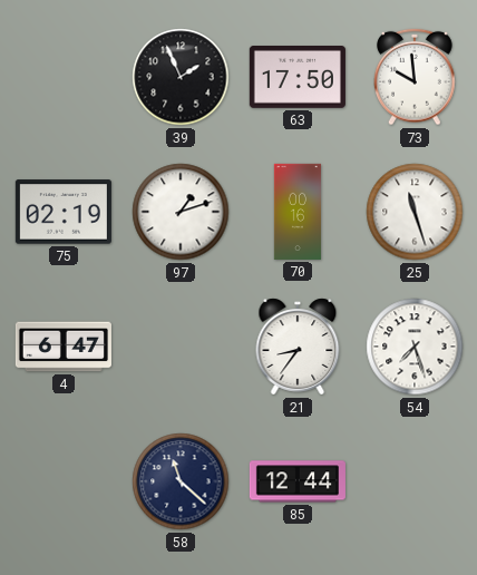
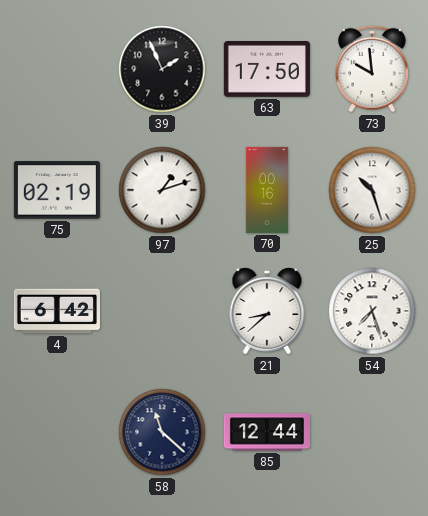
25: 11:27 -> 10:27 (372, 190)
4: 6:47 -> 6:42 (57, 311)
21: 8:36 -> 8:38 (267, 311)
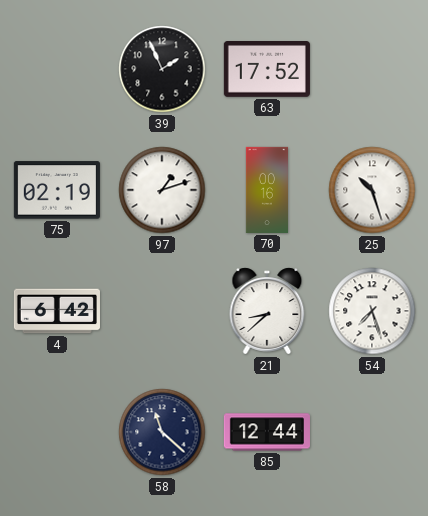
63: 17:50 -> 17:52 (267, 70)
73: 9:59 -> none (373, 69)
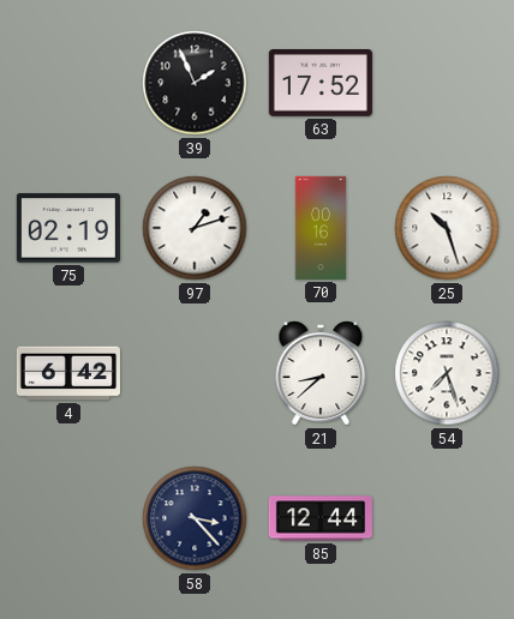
58: 11:22 -> 3:23 (195, 518)
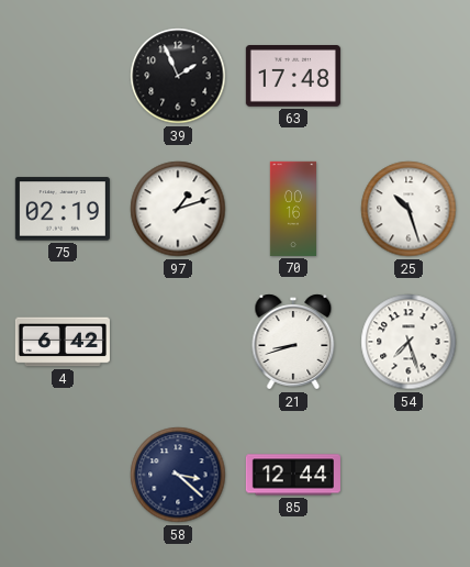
63: 17:52 -> 17:48 (293, 77)
21: 8:38 -> 8:42 (293, 342)
58: 3:23 -> 3:22 (178, 475)
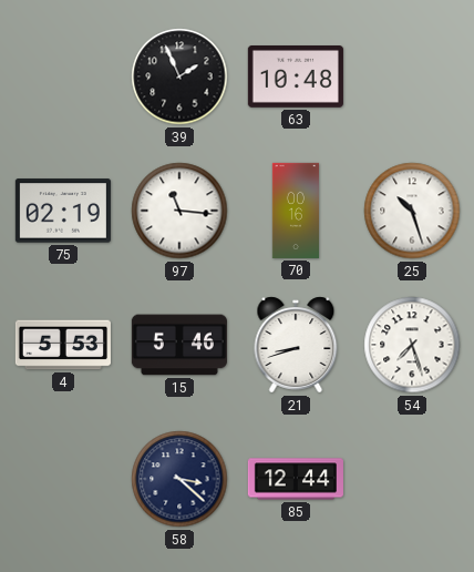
63: 17:48 -> 10:48 (296, 78)
97: 1:12 -> 11:16 (179, 211)
4: 6:42 -> 5:53 (63, 345)
15: none -> 5:46 (179, 345)
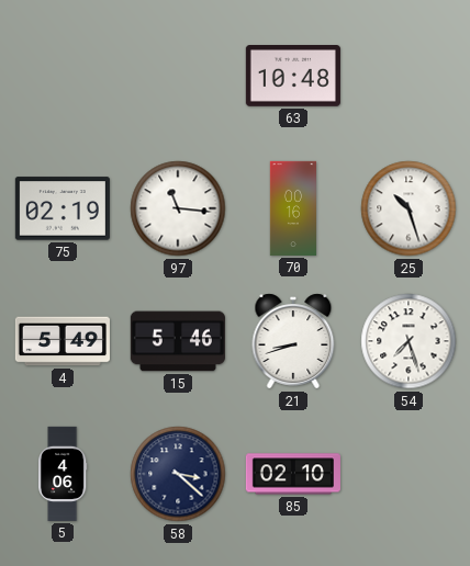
39: 1:56 -> none (179, 76)
4: 5:53 -> 5:49 (63, 341)
5: none -> 4:06 (64, 474)
85: 12:44 -> 02:10 (293, 474)
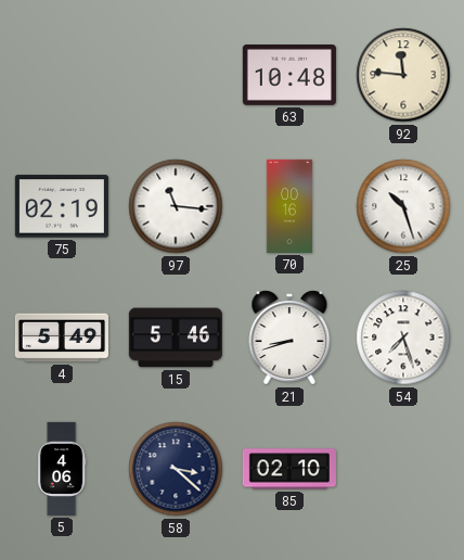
92: none -> 11:46 (403, 75)
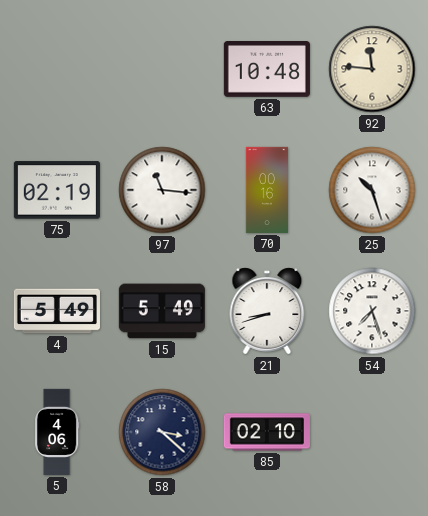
15: 5:46 -> 5:49 (162, 311)
